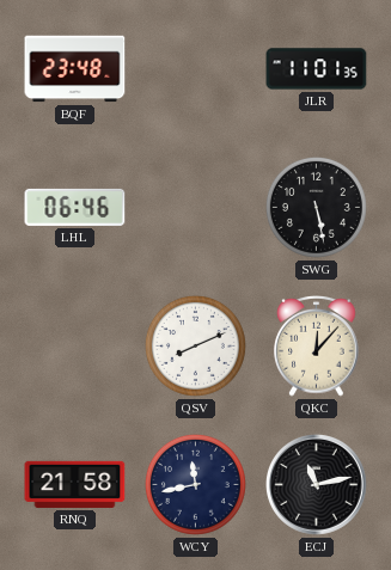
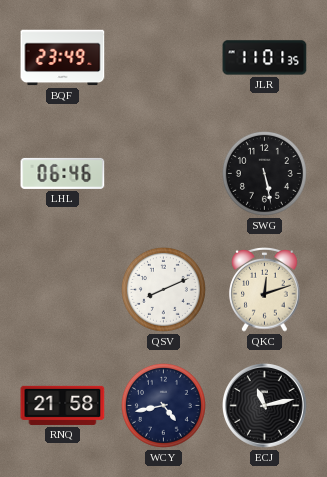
BQF: 23:48 -> 23:49 (63, 58)
QKC: 12:07 -> 12:12 (265, 289)
WCY: 11:43 -> 4:43 (163, 405)
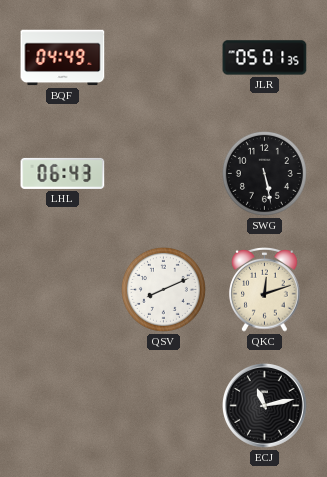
BQF: 23:49 -> 04:49 (63, 58)
JLR: 11:01 -> 05:01 (265, 58)
LHL: 06:46 -> 06:43 (63, 173)
RNQ: 21:58 -> none (63, 405)
WCY: 4:43 -> none (163, 405)
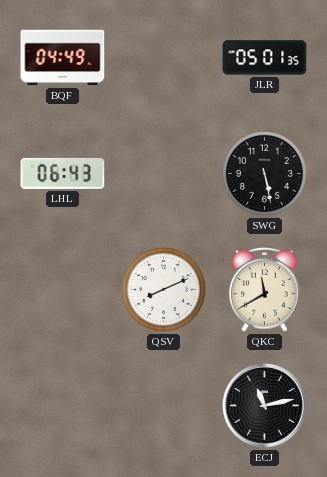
QKC: 12:12 -> 11:40 (265, 289)
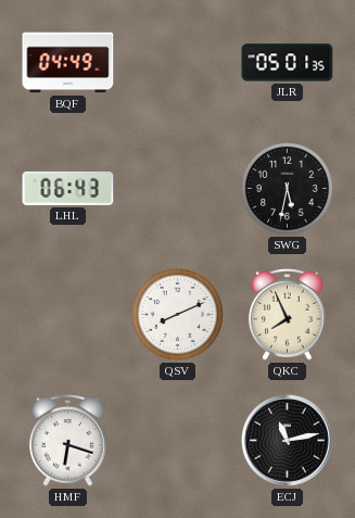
SWG: 5:28 -> 5:32 (287, 188)
QKC: 11:40 -> 7:56 (288, 314)
HMF: none -> 6:18 (68, 440)
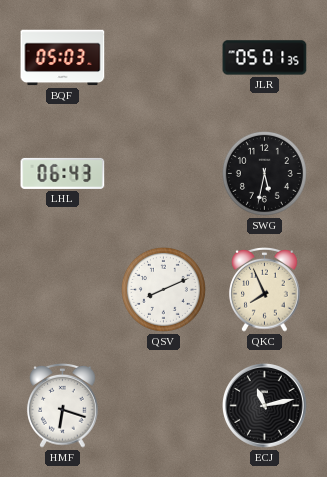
BQF: 04:49 -> 05:03 (63, 58)
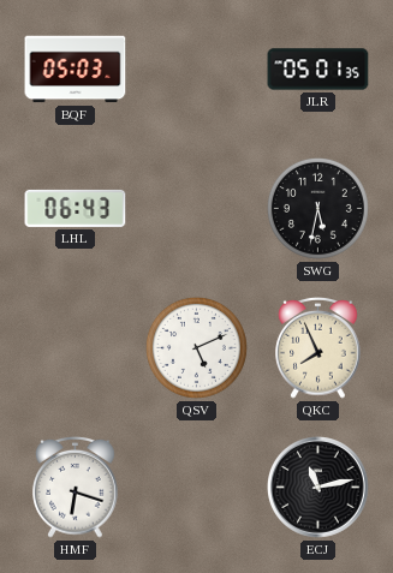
QSV: 8:11 -> 5:11 (196, 347)
